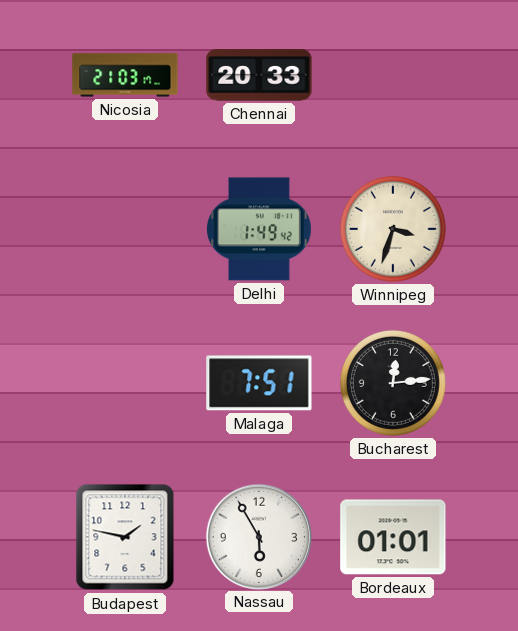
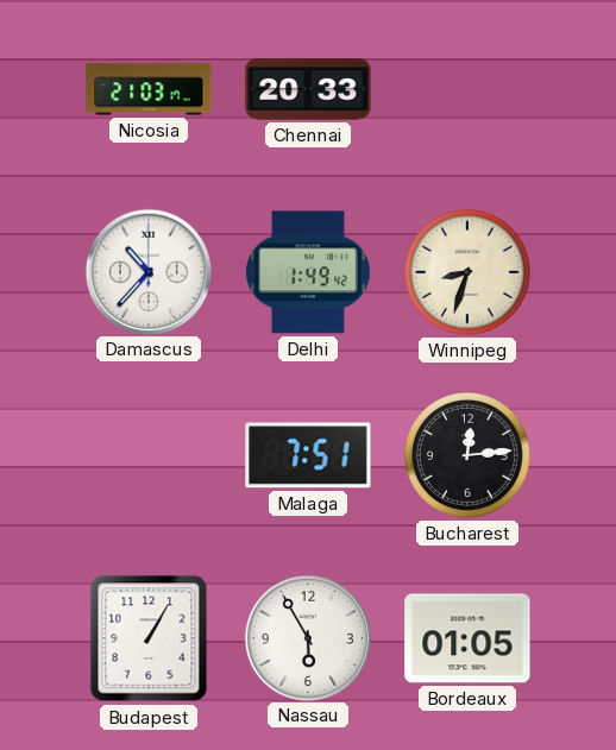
Damascus: none -> 10:37 (147, 271)
Winnipeg: 3:33 -> 8:33 (467, 272)
Budapest: 1:47 -> 1:05 (149, 638)
Bordeaux: 01:01 -> 01:05 (467, 638)
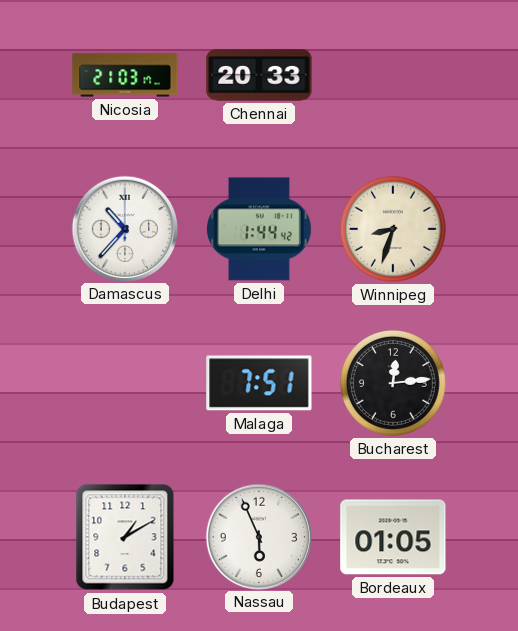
Delhi: 1:49 -> 1:44 (259, 229)
Budapest: 1:05 -> 1:10 (125, 537)
Nassau: 5:55 -> 5:56 (258, 536)
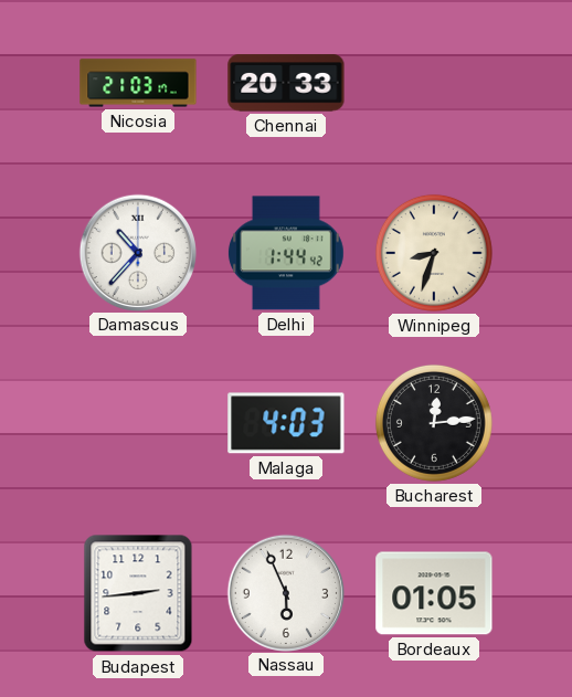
Malaga: 7:51 -> 4:03 (286, 423)
Budapest: 1:10 -> 2:44 (138, 593)
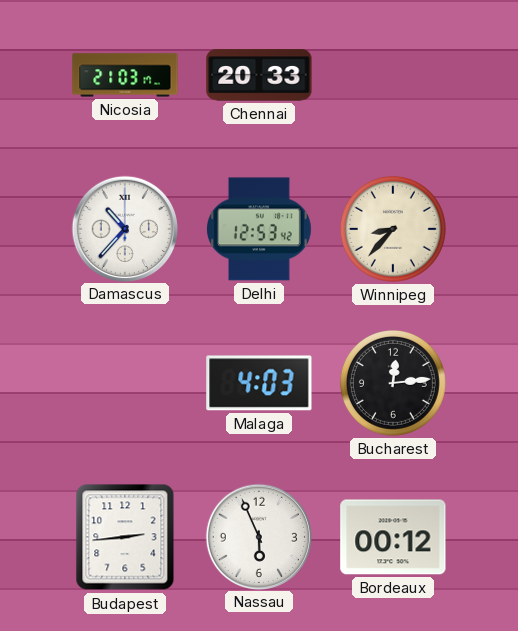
Delhi: 1:44 -> 12:53 (259, 229)
Winnipeg: 8:33 -> 8:37 (393, 229)
Bordeaux: 01:05 -> 00:12 (393, 537)
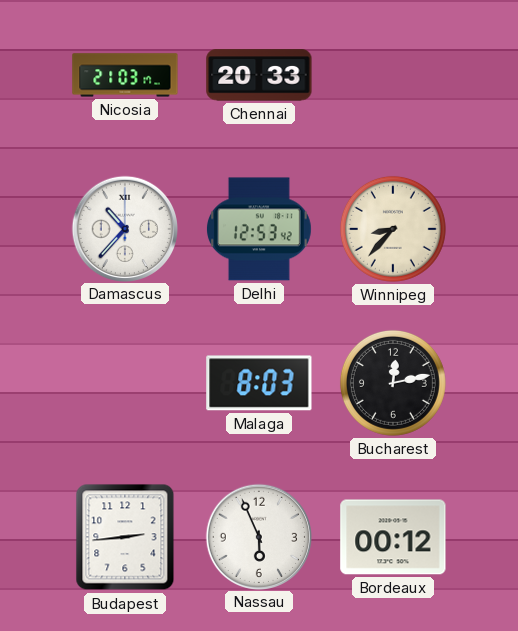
Malaga: 4:03 -> 8:03 (259, 383)
Bucharest: 12:14 -> 12:13 (393, 383)
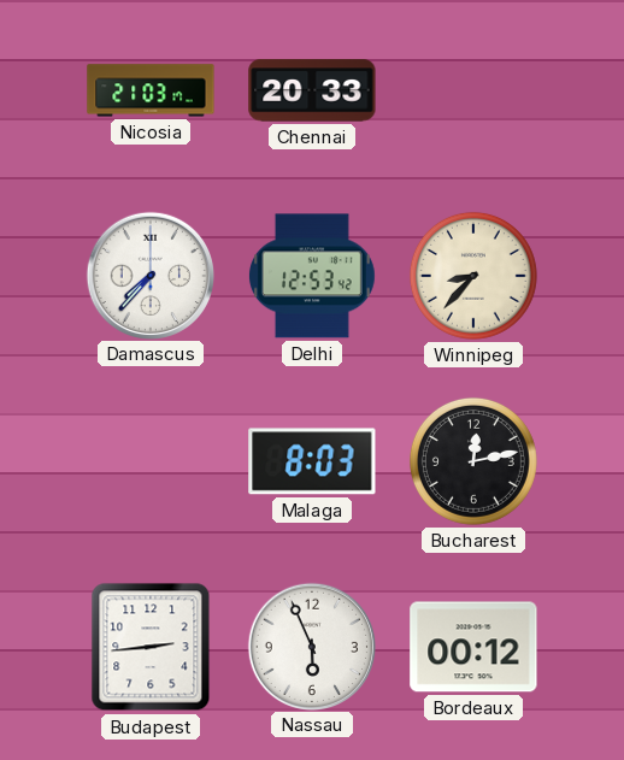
Damascus: 10:37 -> 7:37 (149, 275)
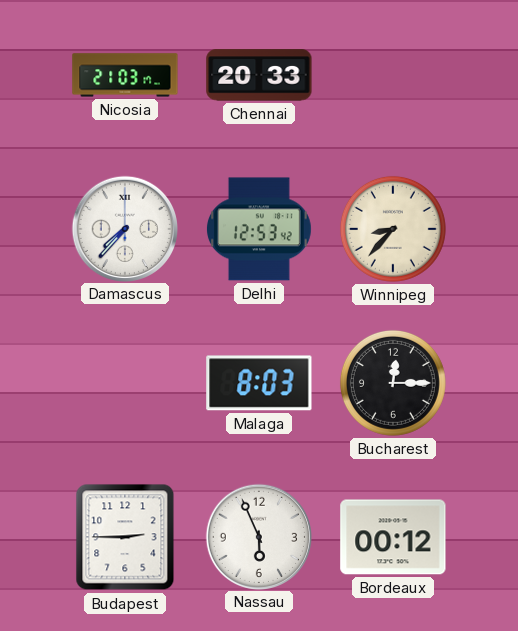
Bucharest: 12:13 -> 12:15 (393, 383)
Budapest: 2:44 -> 2:45 (125, 537)
